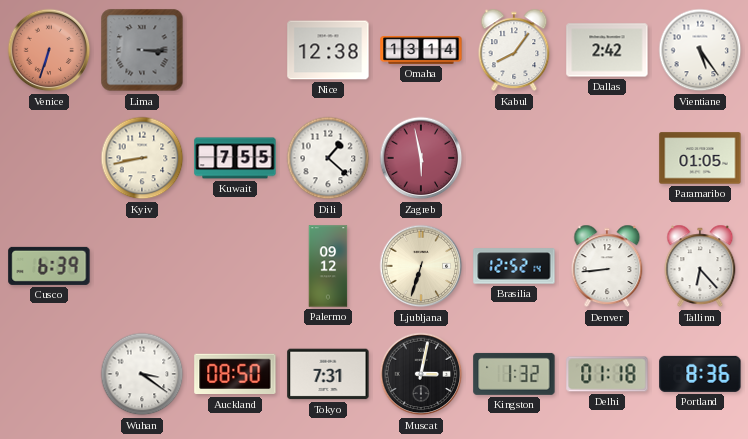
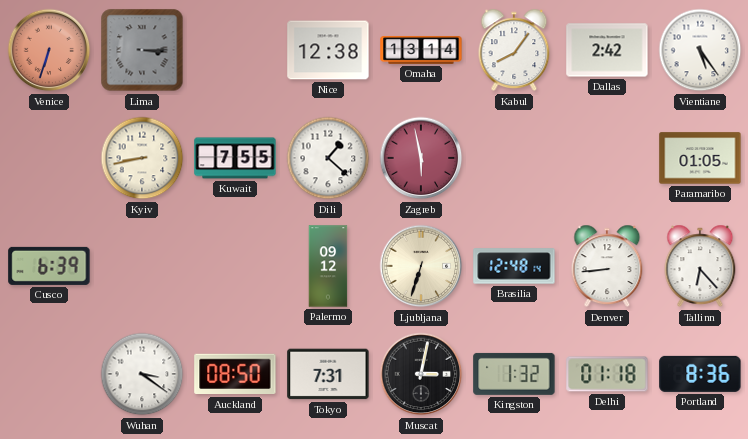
Brasilia: 12:52 -> 12:48 (514, 266)
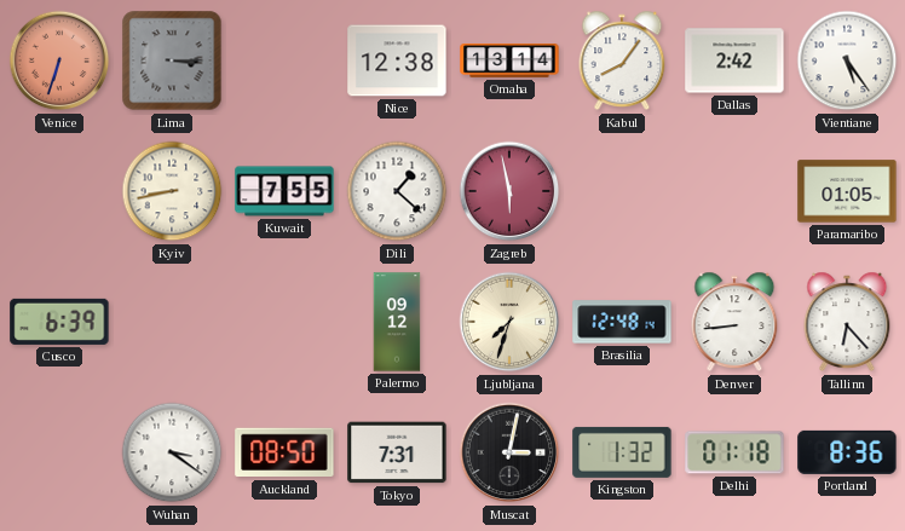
Ljubljana: 6:33 -> 7:33 (509, 322)
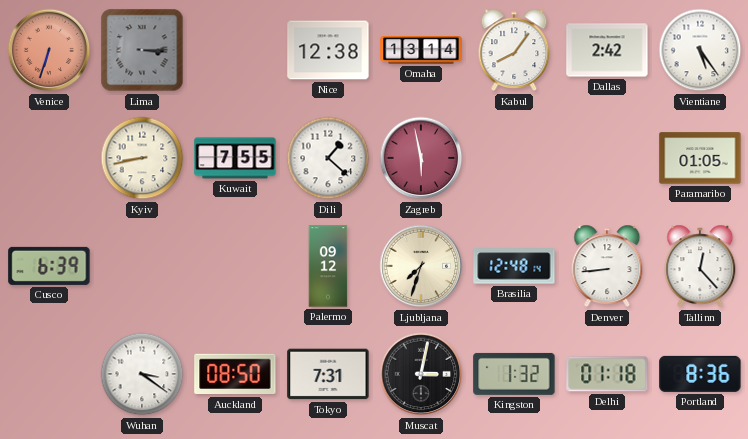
Tallinn: 6:23 -> 12:23 (700, 266)
